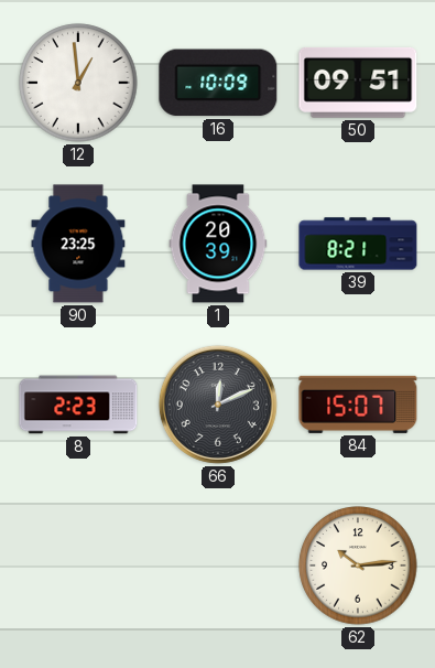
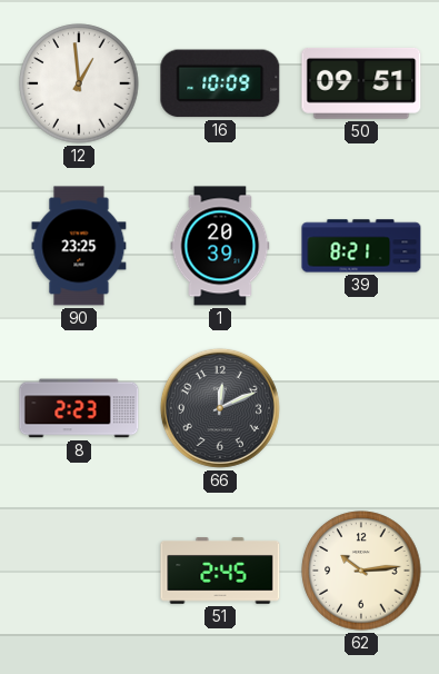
84: 15:07 -> none (358, 405)
51: none -> 2:45 (220, 571)
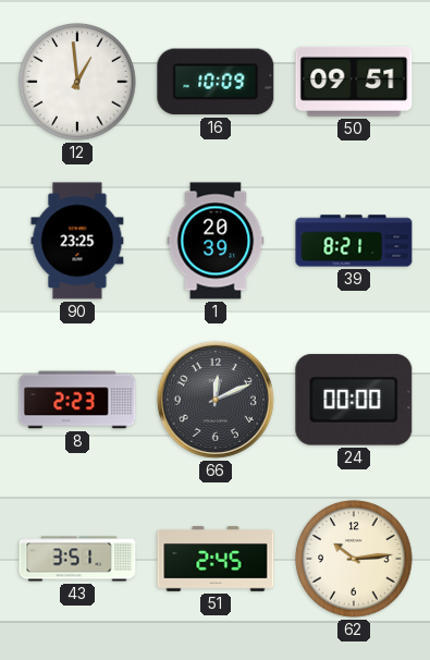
24: none -> 00:00 (354, 400)
43: none -> 3:51 (77, 559)
